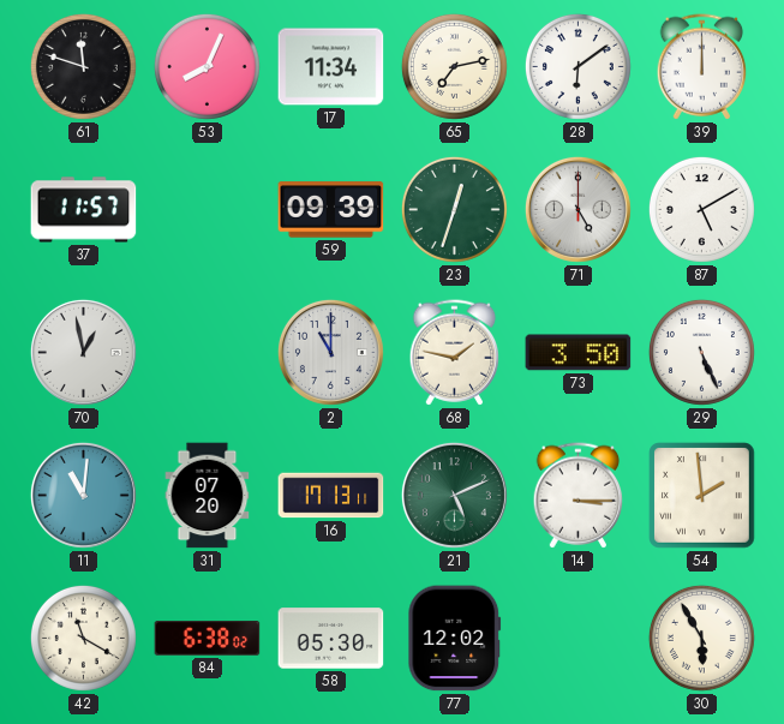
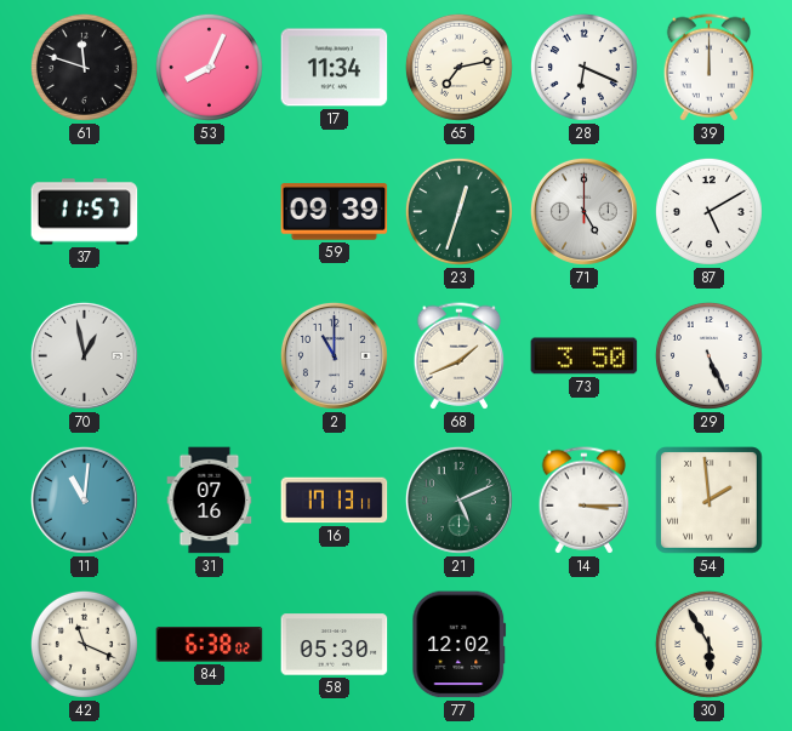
28: 6:09 -> 6:19 (583, 67)
68: 1:47 -> 1:41 (460, 356)
31: 07:20 -> 07:16 (210, 501)
42: 11:20 -> 11:19 (84, 644)
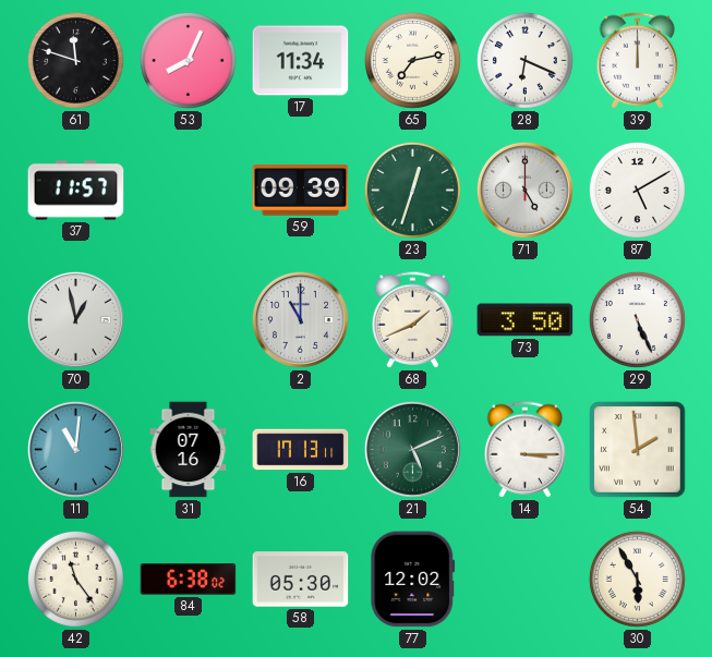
42: 11:19 -> 11:24 (75, 579)
